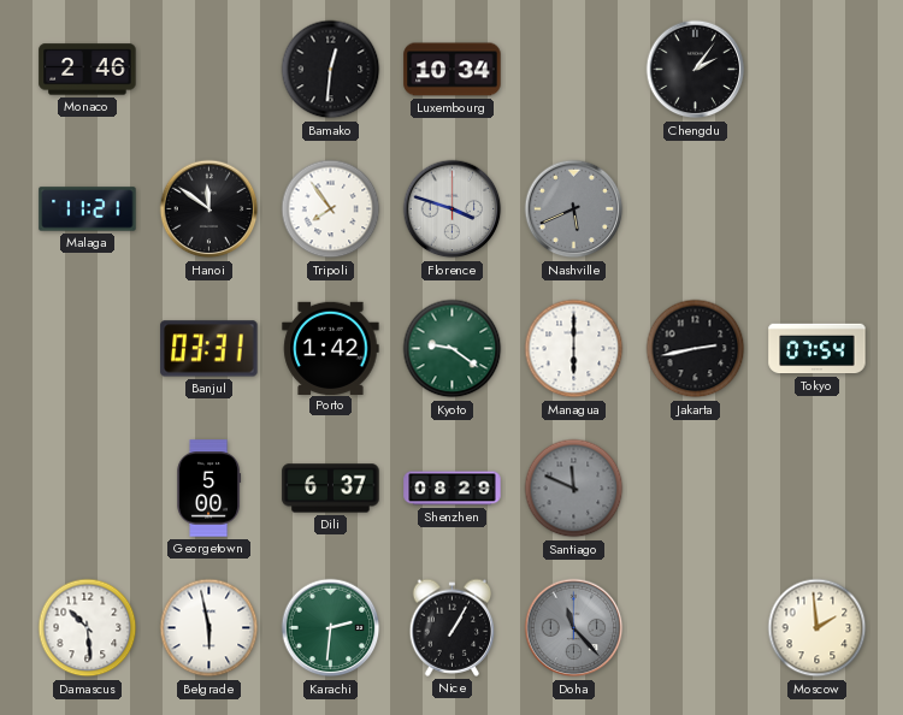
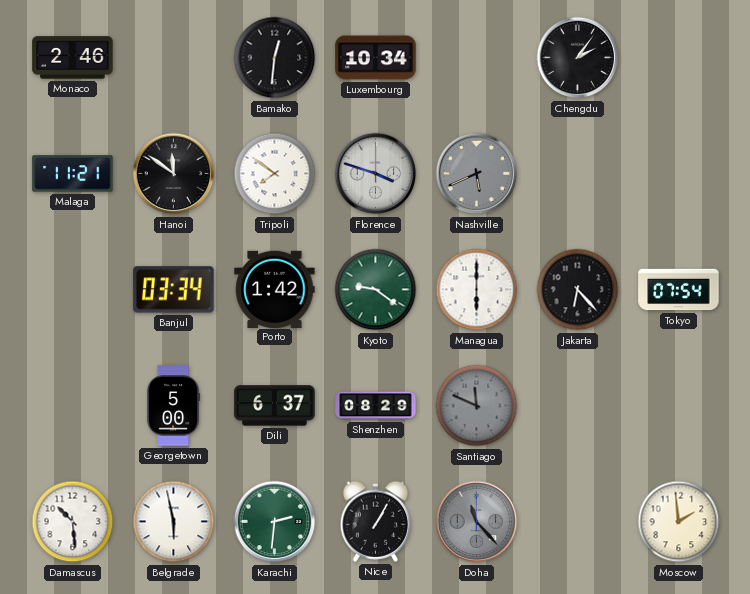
Tripoli: 7:54 -> 7:51 (275, 174)
Banjul: 03:31 -> 03:34 (174, 290)
Jakarta: 2:43 -> 6:23 (578, 290)
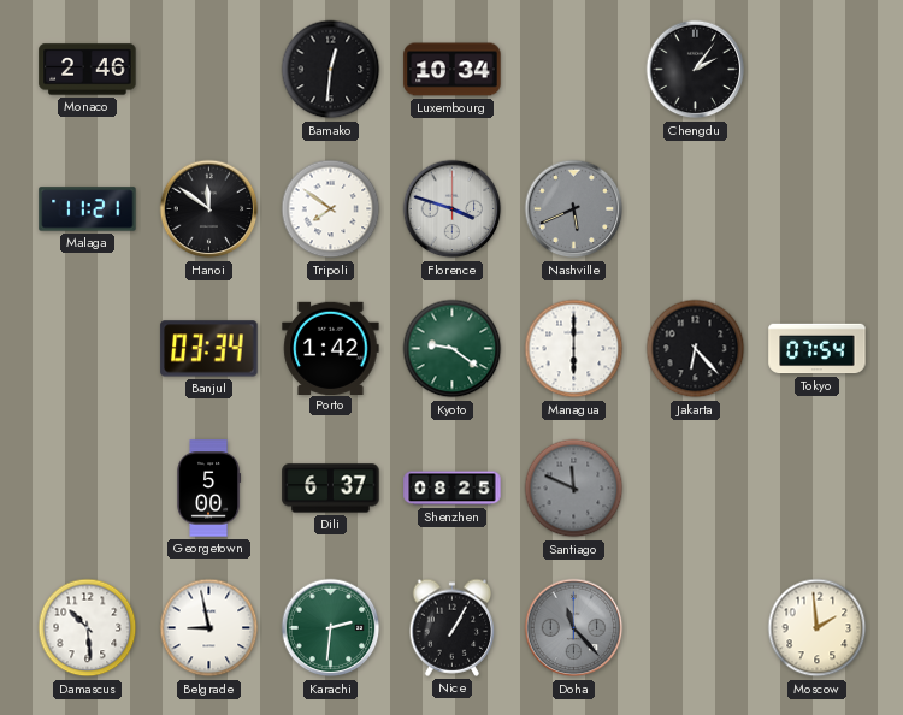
Shenzhen: 08:29 -> 08:25 (453, 489)
Belgrade: 5:58 -> 8:58 (209, 628)
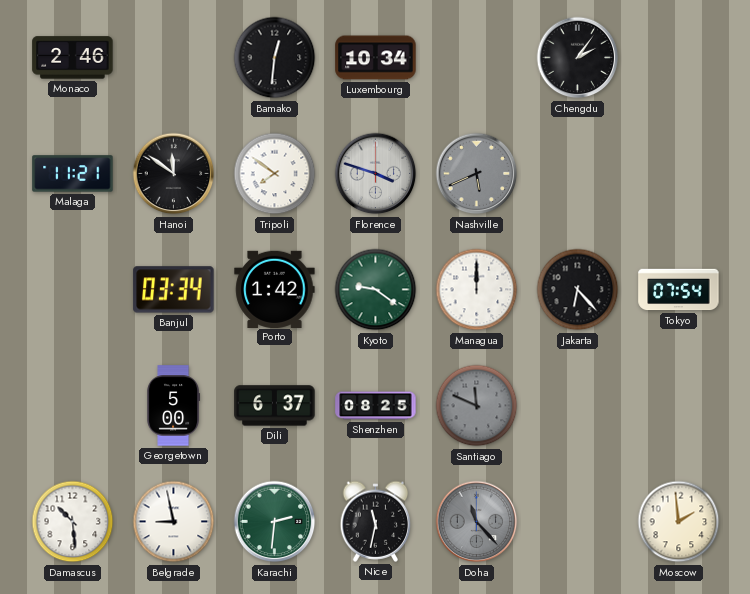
Managua: 6:00 -> 12:00 (477, 290)
Nice: 1:05 -> 11:32 (376, 521)
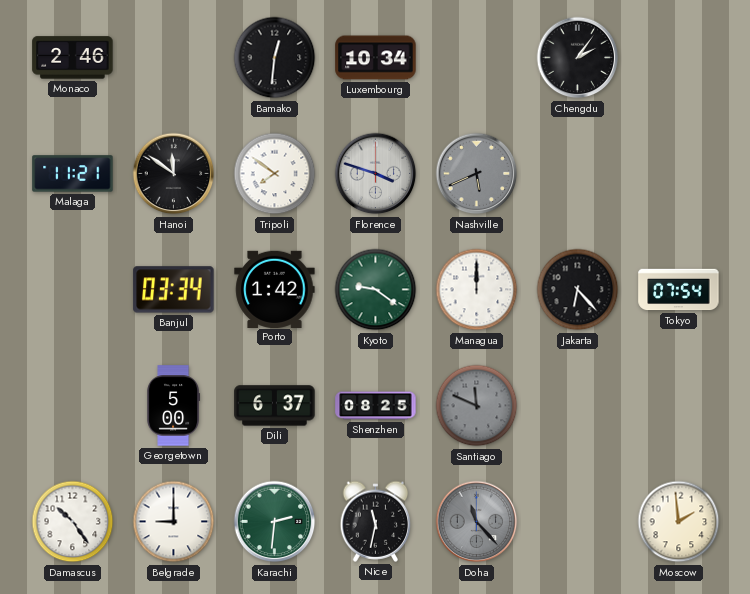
Damascus: 10:29 -> 10:24 (73, 522)
Belgrade: 8:58 -> 9:00 (174, 522)
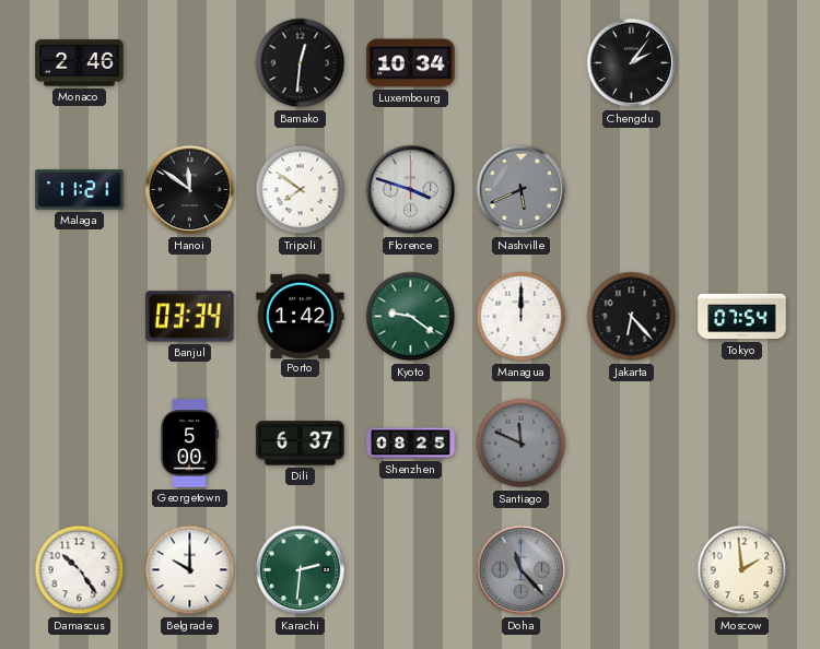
Belgrade: 9:00 -> 10:00 (190, 570)
Nice: 11:32 -> none (376, 521)
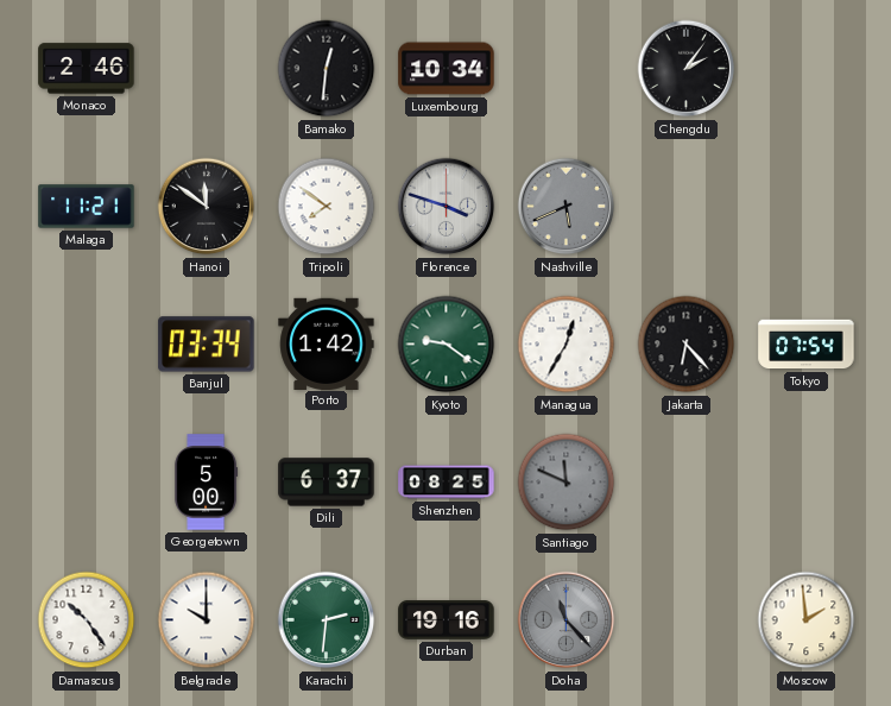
Managua: 12:00 -> 12:35 (567, 345)
Durban: none -> 19:16 (447, 620)
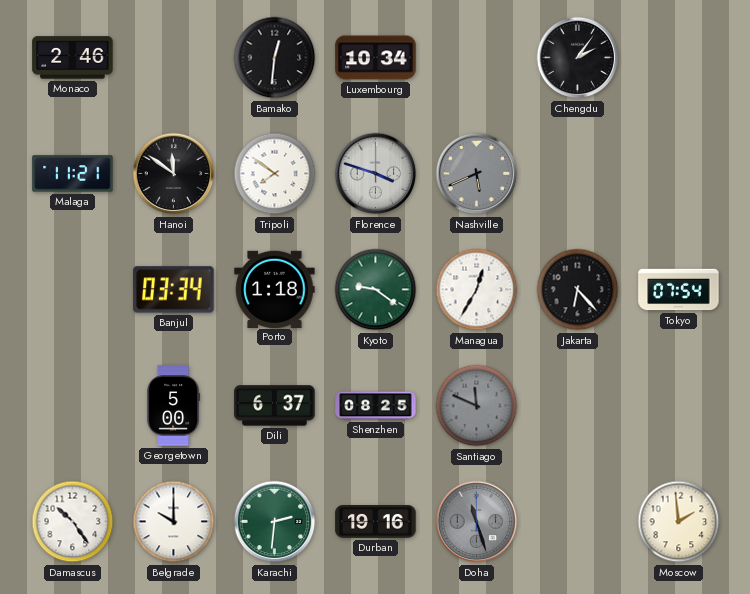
Porto: 1:42 -> 1:18 (275, 289)
Doha: 11:23 -> 11:27 (477, 522)
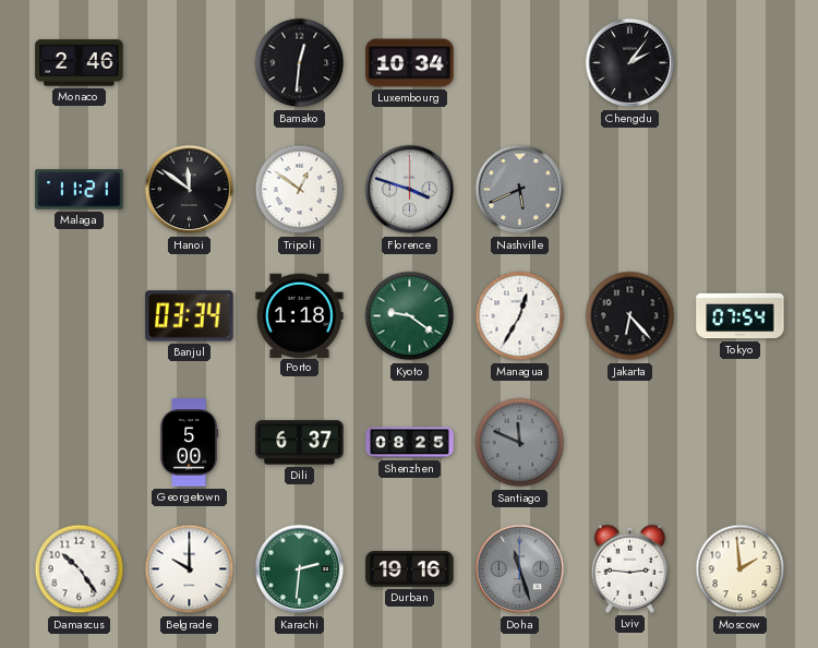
Tripoli: 7:51 -> 12:51 (300, 190)
Lviv: none -> 2:46 (630, 568)
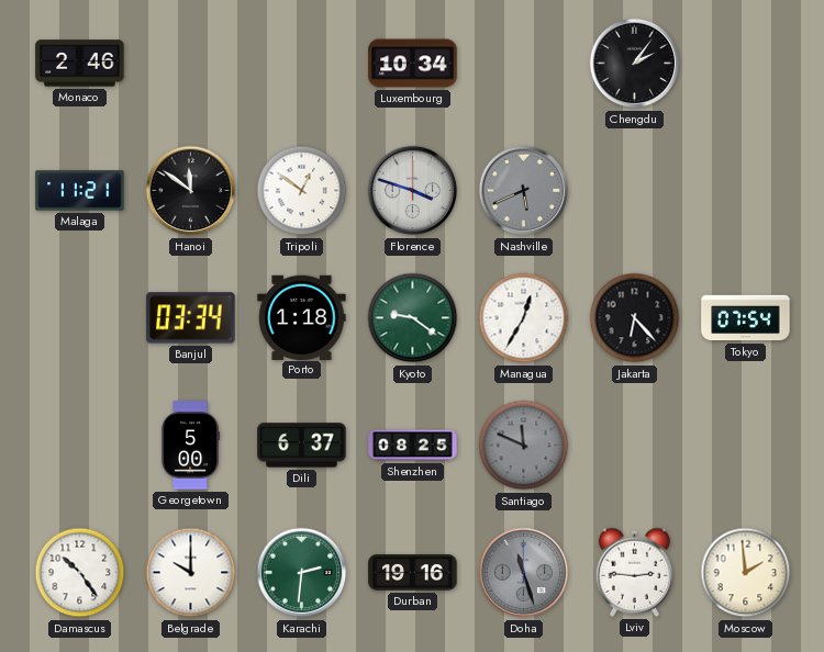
Bamako: 12:31 -> none (300, 63)
